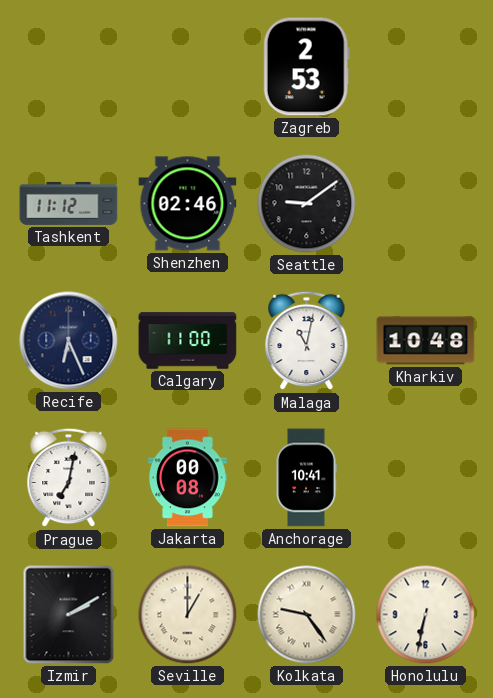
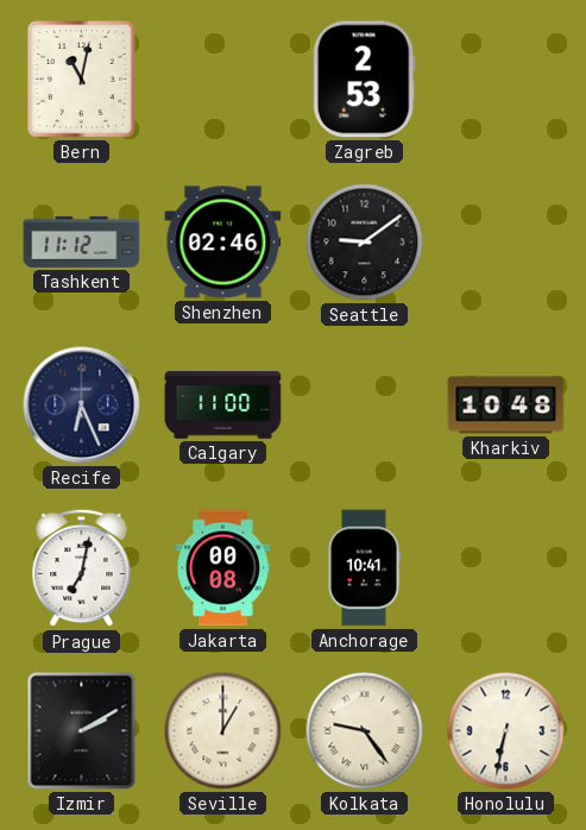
Bern: none -> 11:02 (81, 80)
Malaga: 11:02 -> none (307, 341)
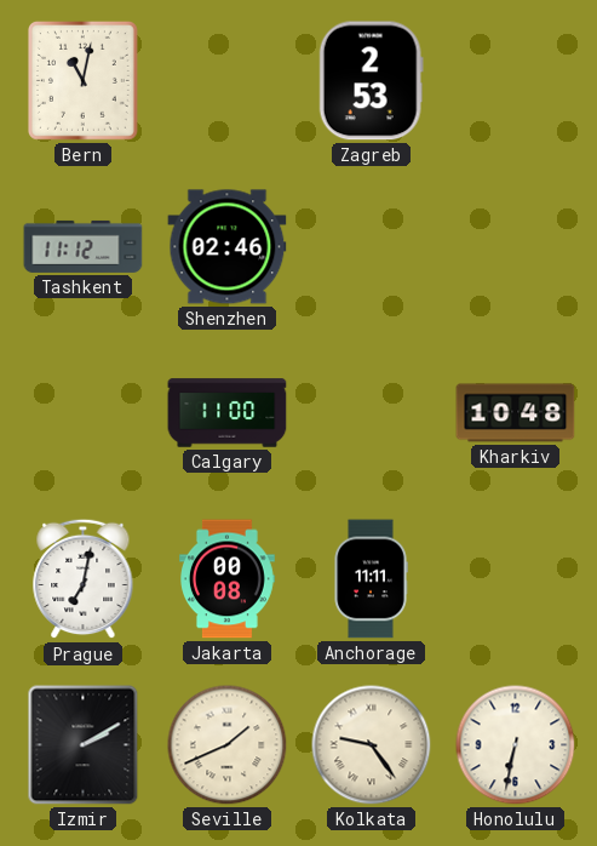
Seattle: 9:09 -> none (365, 243)
Recife: 6:26 -> none (82, 405)
Anchorage: 10:41 -> 11:11 (371, 579)
Seville: 1:00 -> 1:41 (228, 745)
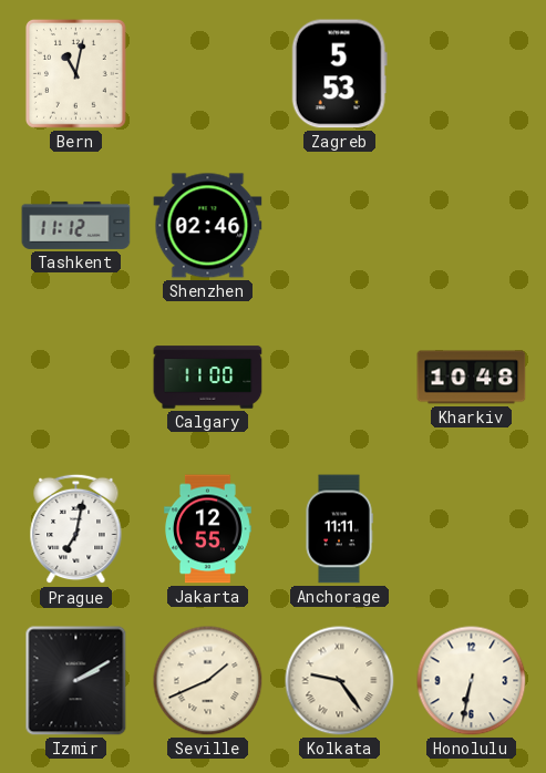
Zagreb: 2:53 -> 5:53 (339, 74)
Jakarta: 00:08 -> 12:55 (208, 529)
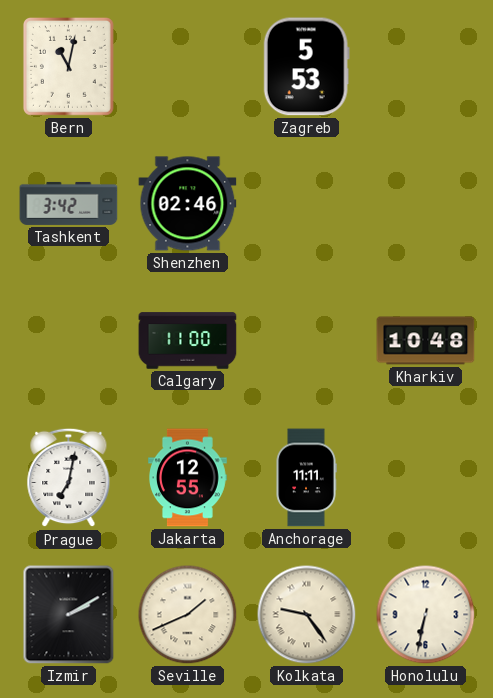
Tashkent: 11:12 -> 3:42 (69, 203)
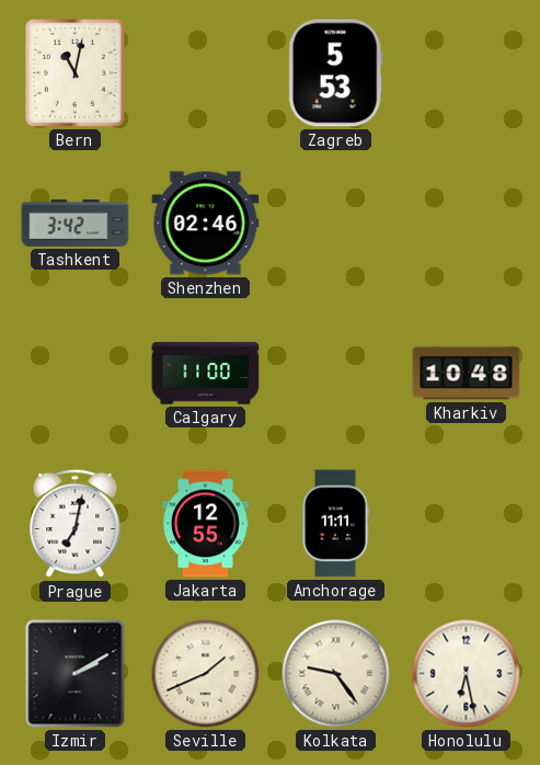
Honolulu: 6:32 -> 6:28 (467, 674)
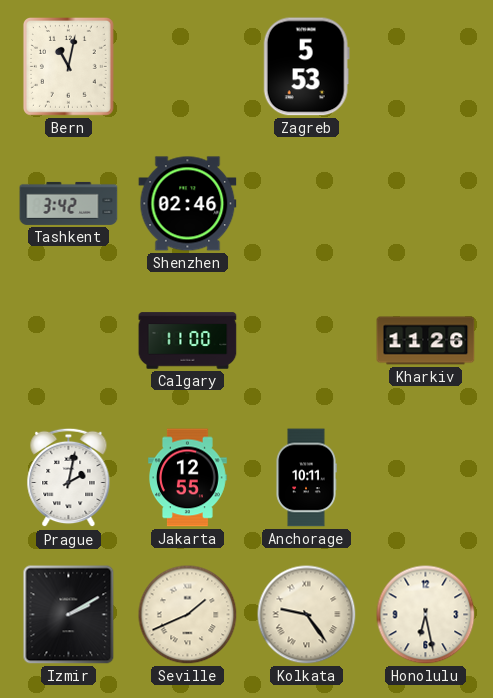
Kharkiv: 10:48 -> 11:26 (426, 341)
Prague: 7:02 -> 2:02 (69, 478)
Anchorage: 11:11 -> 10:11 (306, 478)
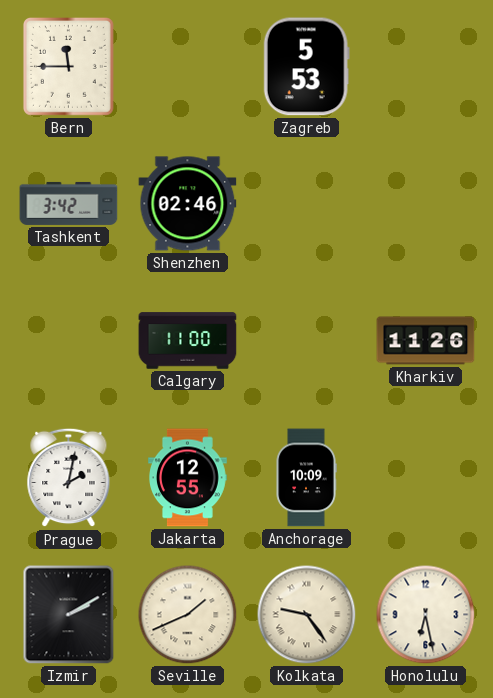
Bern: 11:02 -> 11:45 (68, 67)
Anchorage: 10:11 -> 10:09 (306, 478)
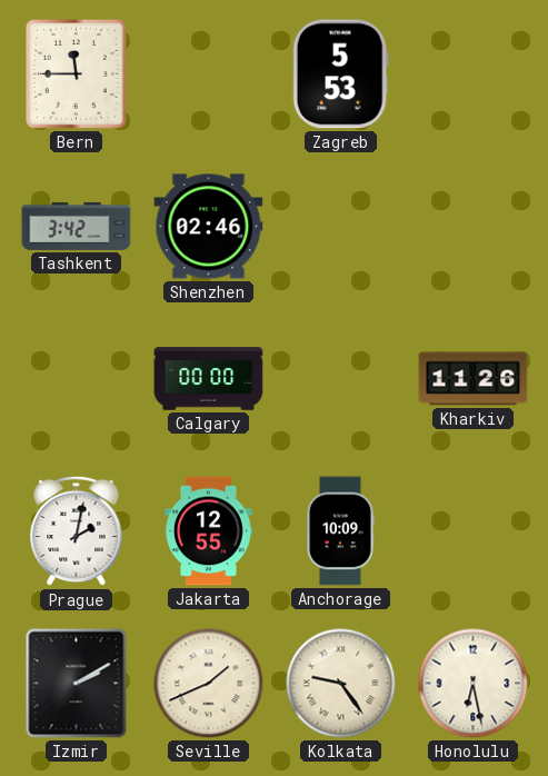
Calgary: 11:00 -> 00:00 (209, 379)
